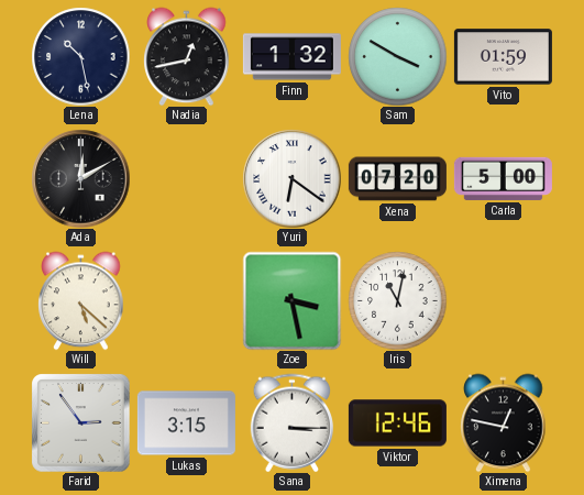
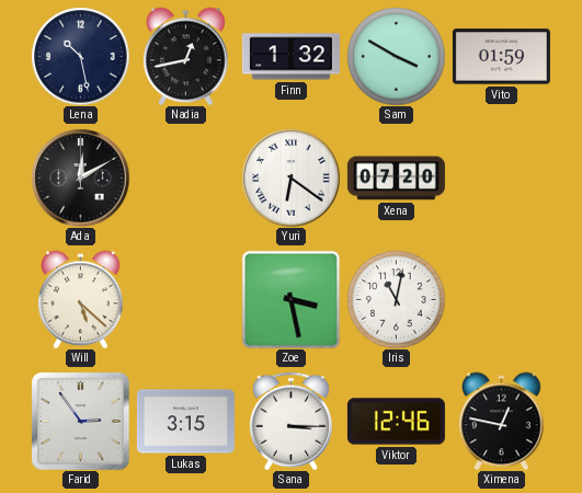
Carla: 5:00 -> none (503, 178)
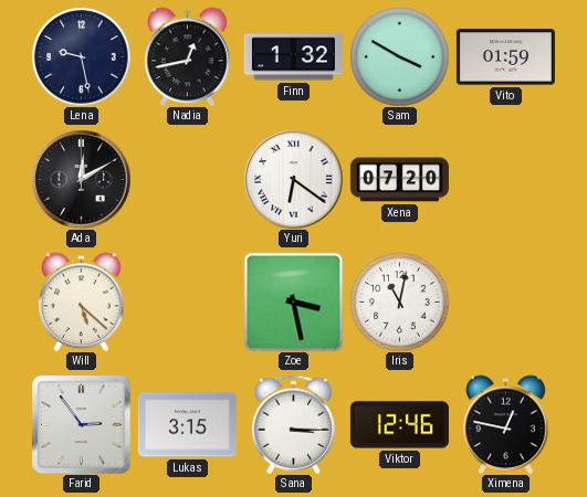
Lena: 10:28 -> 9:28 (81, 56)
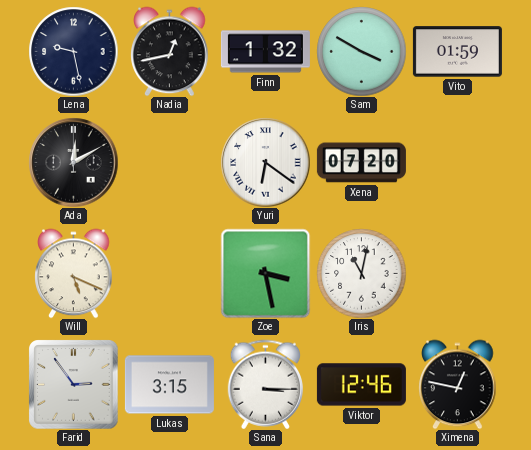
Will: 5:22 -> 5:19 (74, 273)
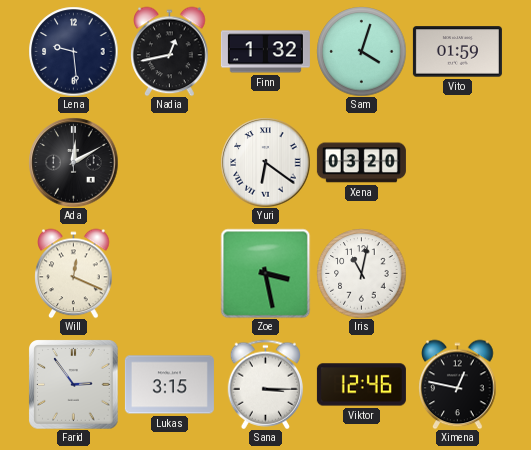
Lena: 9:28 -> 9:29 (73, 51)
Sam: 3:50 -> 4:03 (361, 51)
Xena: 07:20 -> 03:20 (361, 163)
Will: 5:19 -> 12:19 (74, 273)
